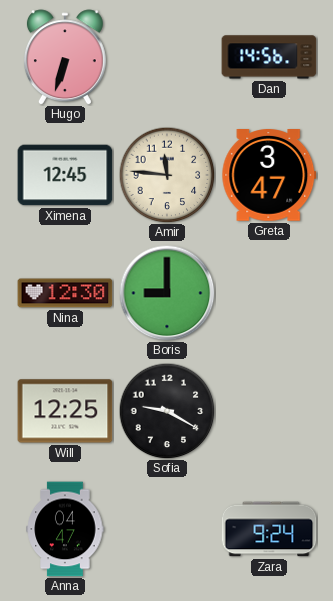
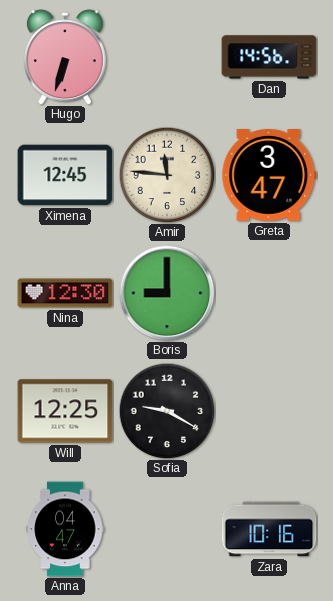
Zara: 9:24 -> 10:16 (269, 529)
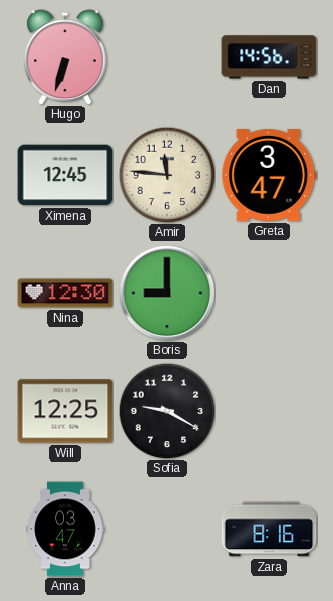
Anna: 04:47 -> 03:47 (65, 529)
Zara: 10:16 -> 8:16 (269, 529)
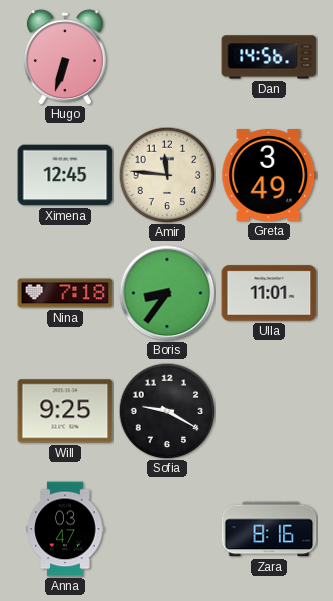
Greta: 3:47 -> 3:49 (269, 176)
Nina: 12:30 -> 7:18 (65, 293)
Boris: 9:00 -> 8:36 (167, 293)
Ulla: none -> 11:01 (269, 293)
Will: 12:25 -> 9:25 (65, 411)
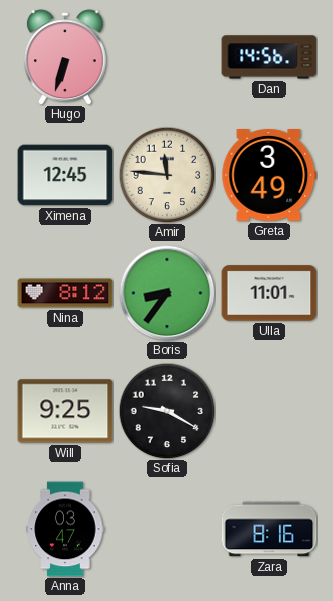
Nina: 7:18 -> 8:12 (65, 293)
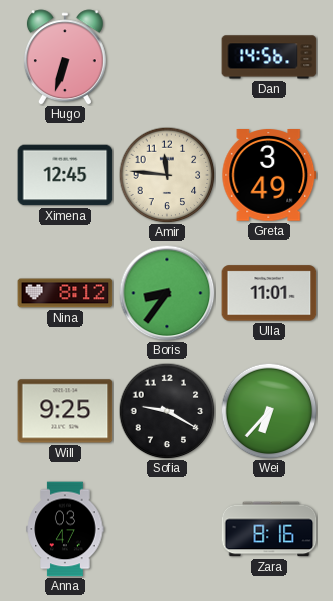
Wei: none -> 6:37 (269, 411)
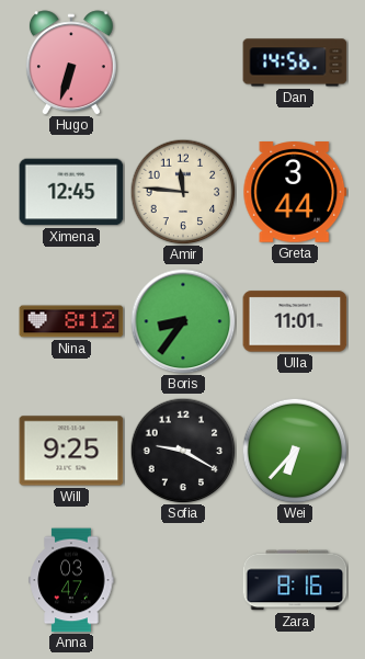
Greta: 3:49 -> 3:44 (295, 193)
